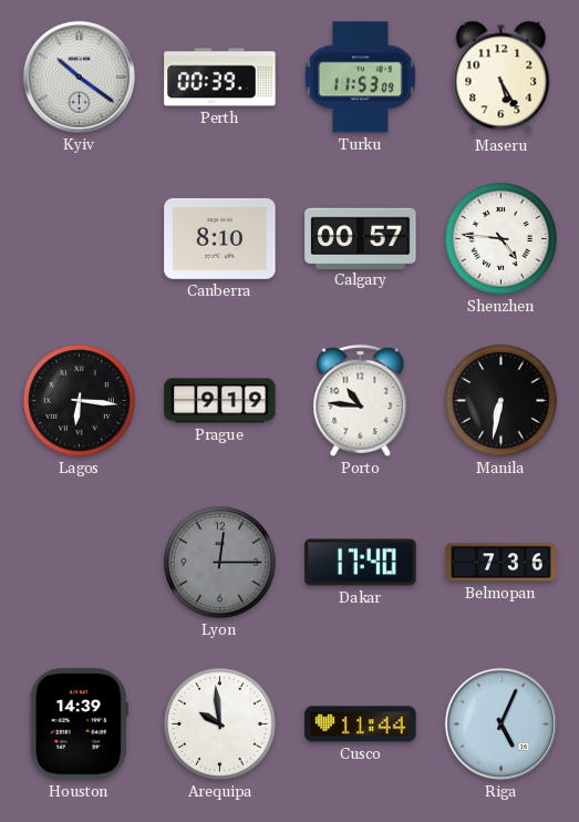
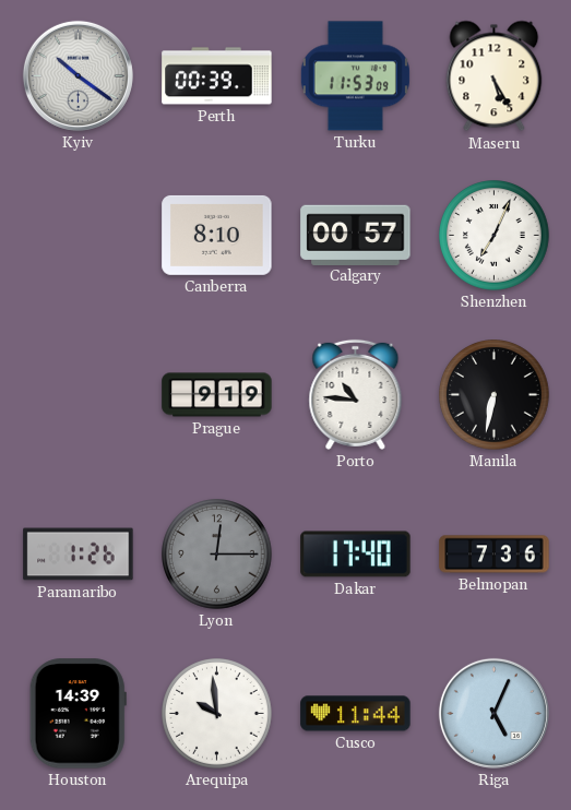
Shenzhen: 4:46 -> 7:04 (495, 236)
Lagos: 6:16 -> none (80, 401)
Paramaribo: none -> 1:26 (79, 555)
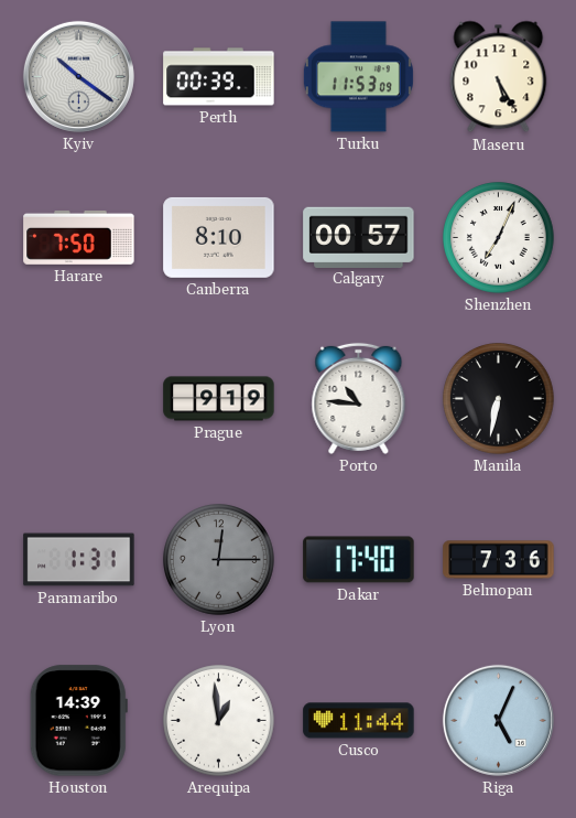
Harare: none -> 7:50 (79, 237)
Paramaribo: 1:26 -> 1:31 (79, 560)
Arequipa: 9:59 -> 12:59 (219, 721)
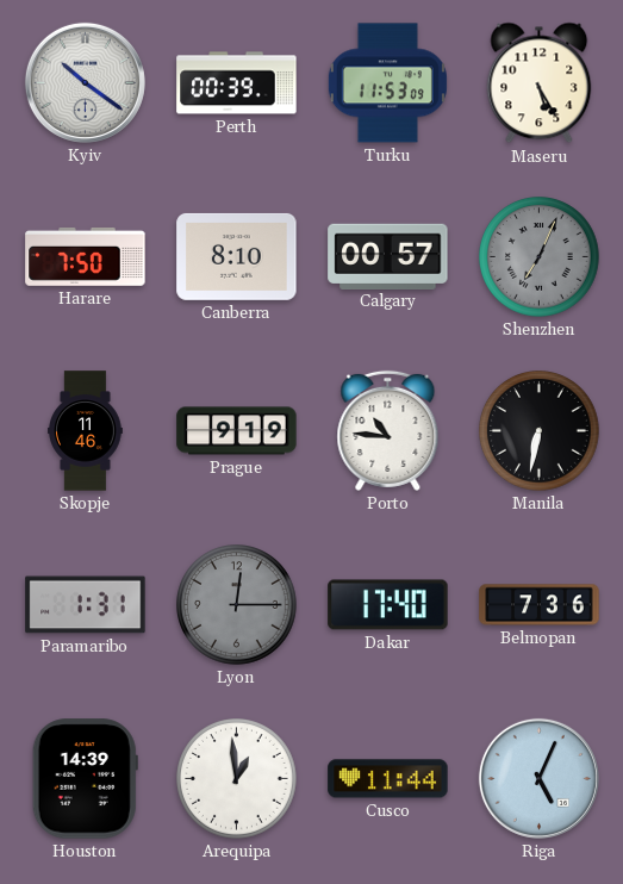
Shenzhen dial: white -> grey (540, 257)
Skopje: none -> 11:46 (86, 431)
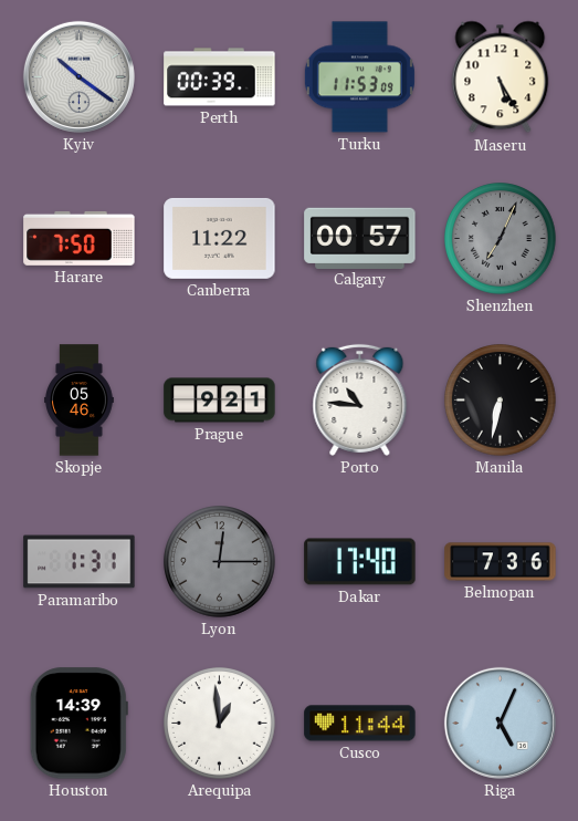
Canberra: 8:10 -> 11:22 (220, 238)
Skopje: 11:46 -> 05:46 (80, 401)
Prague: 9:19 -> 9:21 (220, 401)
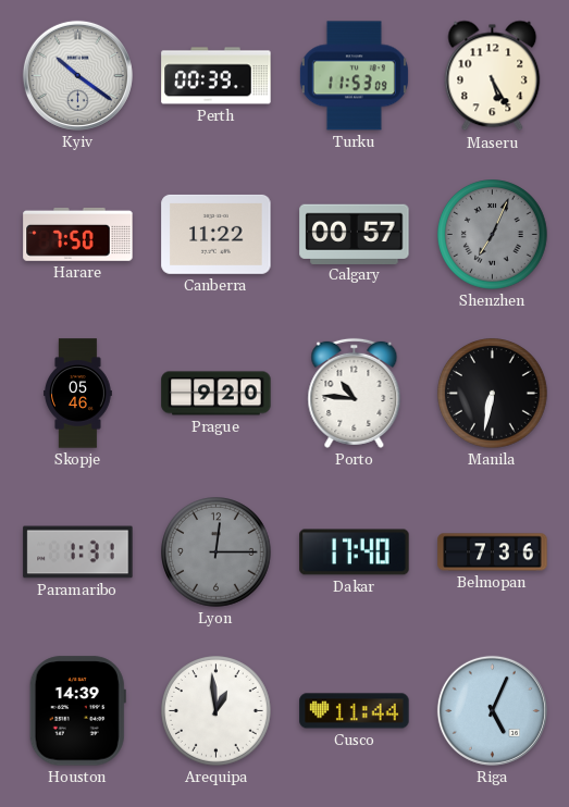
Prague: 9:21 -> 9:20 (217, 394)
